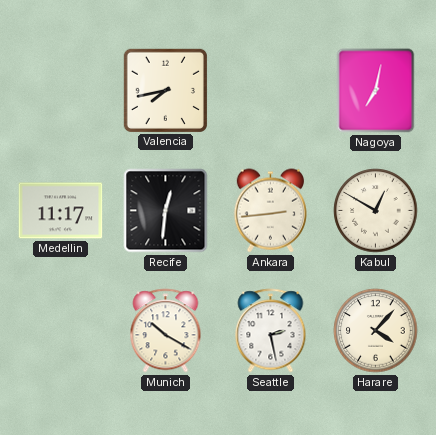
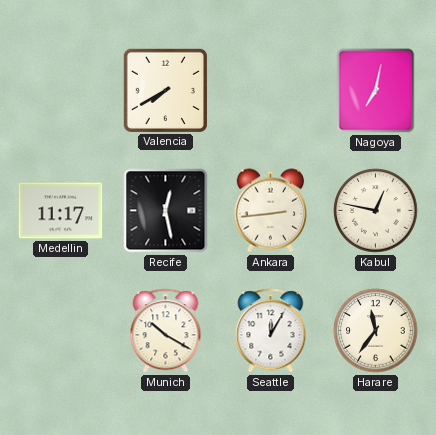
Valencia: 7:43 -> 7:40 (165, 90)
Recife: 12:31 -> 12:28 (166, 211)
Kabul: 12:50 -> 12:47 (376, 211)
Seattle: 2:28 -> 12:05 (271, 331)
Harare: 4:07 -> 11:36 (376, 331)
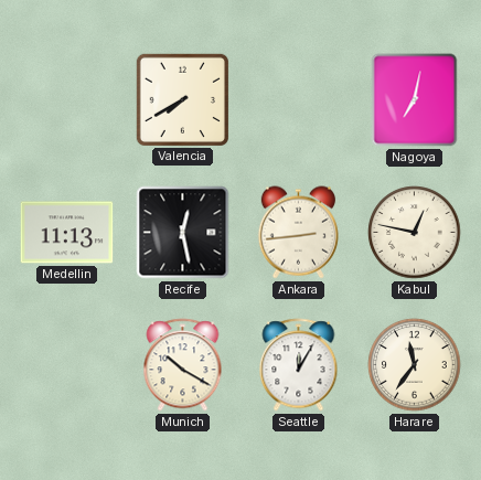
Medellin: 11:17 -> 11:13 (67, 233)
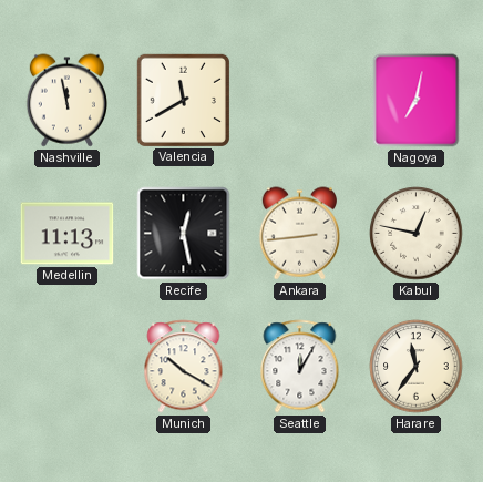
Nashville: none -> 11:58 (66, 101)
Valencia: 7:40 -> 11:40 (183, 100)
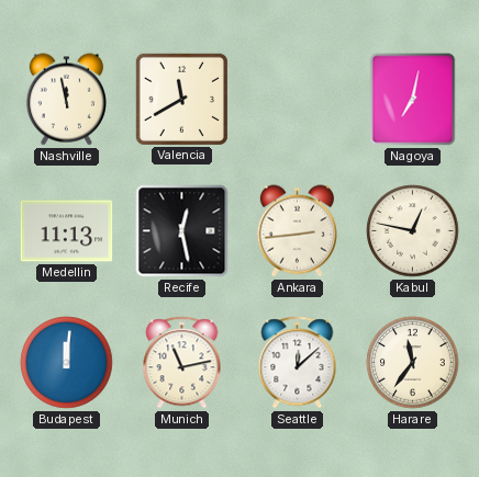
Budapest: none -> 12:01 (67, 363)
Munich: 10:20 -> 11:13 (182, 363)
Seattle: 12:05 -> 12:08 (298, 363)
